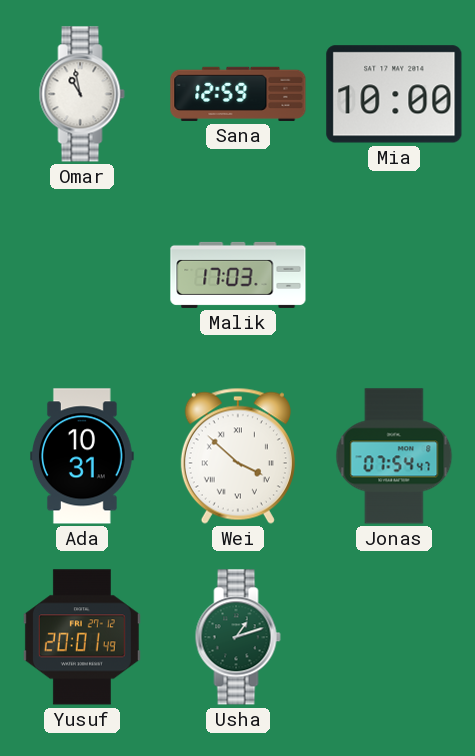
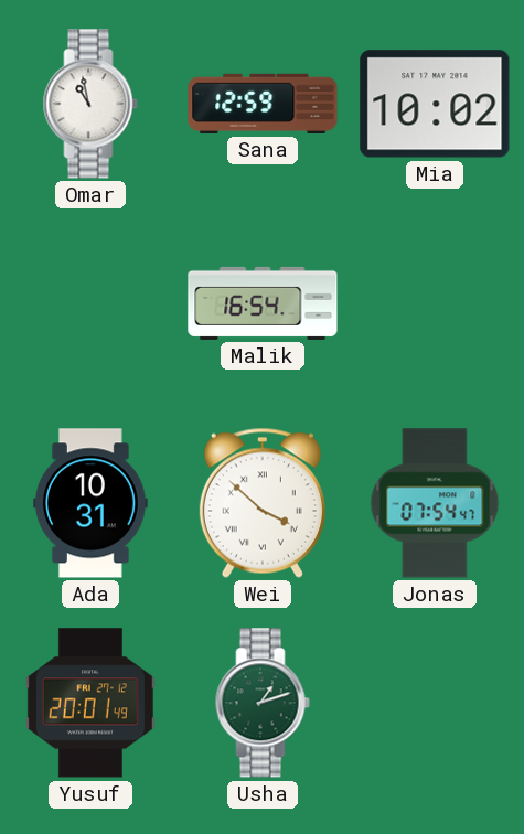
Mia: 10:00 -> 10:02 (435, 104)
Malik: 17:03 -> 16:54 (263, 303)
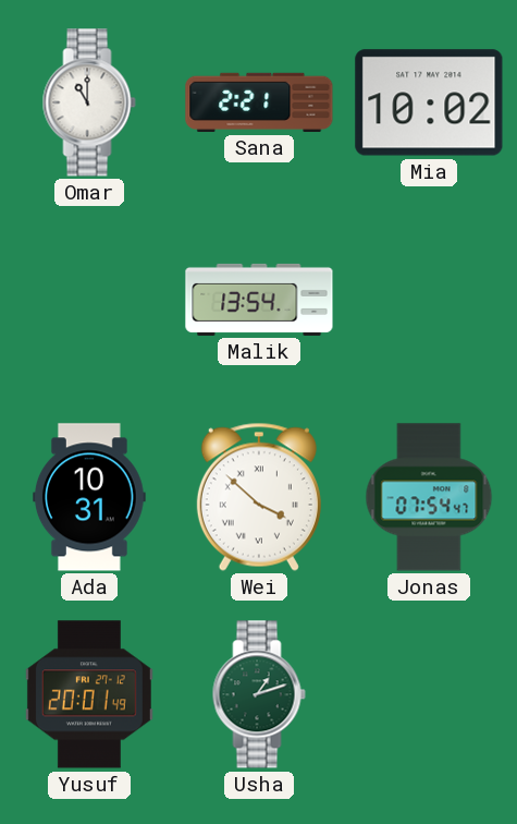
Omar: 10:58 -> 11:00 (89, 102)
Sana: 12:59 -> 2:21 (259, 102)
Malik: 16:54 -> 13:54 (259, 300)
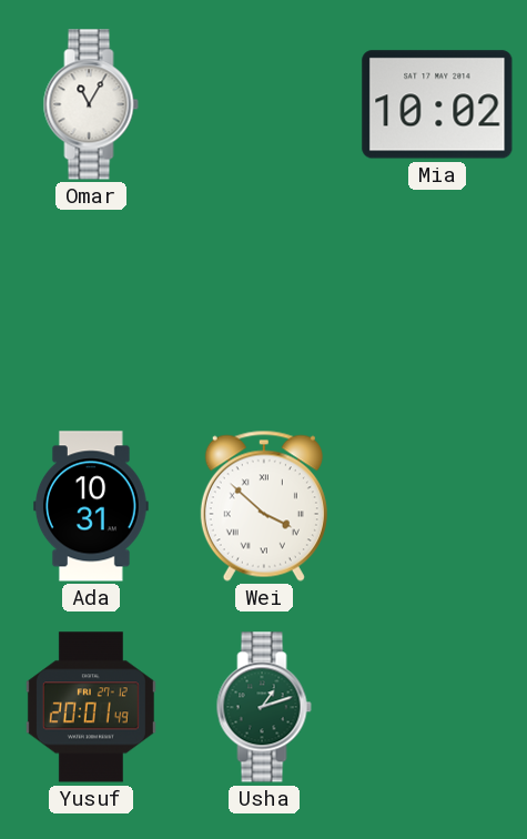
Omar: 11:00 -> 11:05 (91, 104)
Sana: 2:21 -> none (259, 102)
Malik: 13:54 -> none (259, 300)
Jonas: 07:54 -> none (429, 497)
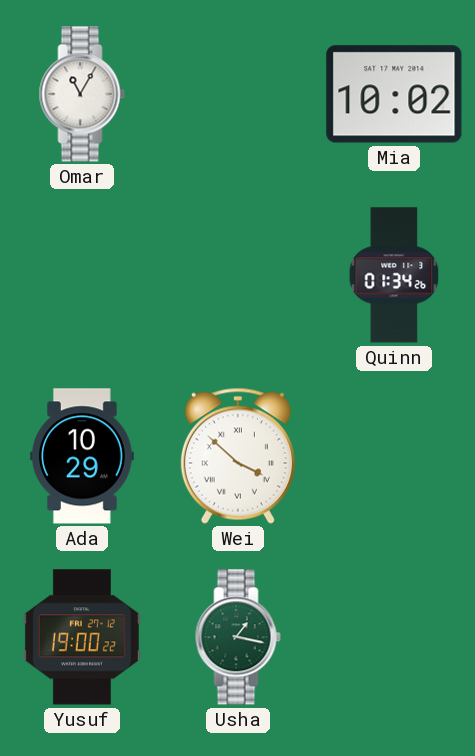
Quinn: none -> 01:34 (394, 275)
Ada: 10:31 -> 10:29 (83, 456)
Yusuf: 20:01 -> 19:00 (82, 637)
Usha: 1:12 -> 1:17 (238, 637)
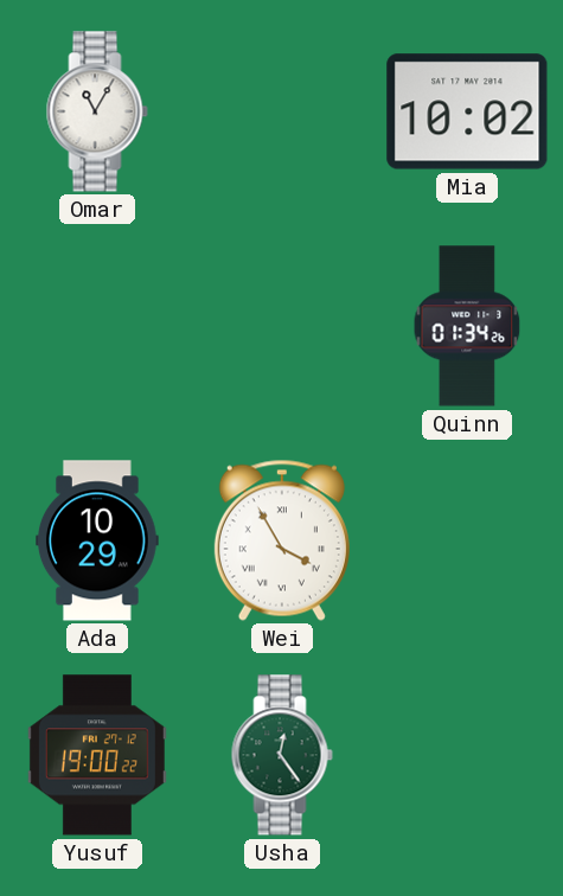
Wei: 3:52 -> 3:55 (282, 540)
Usha: 1:17 -> 12:24 (282, 755)
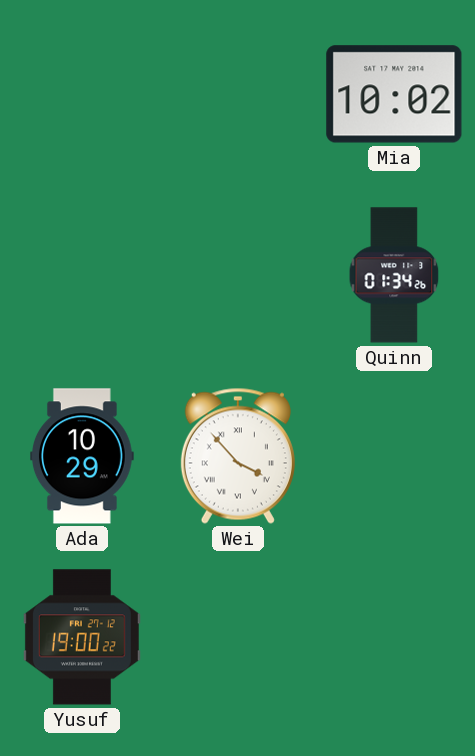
Omar: 11:05 -> none (97, 111)
Wei: 3:55 -> 3:53 (238, 456)
Usha: 12:24 -> none (282, 755)
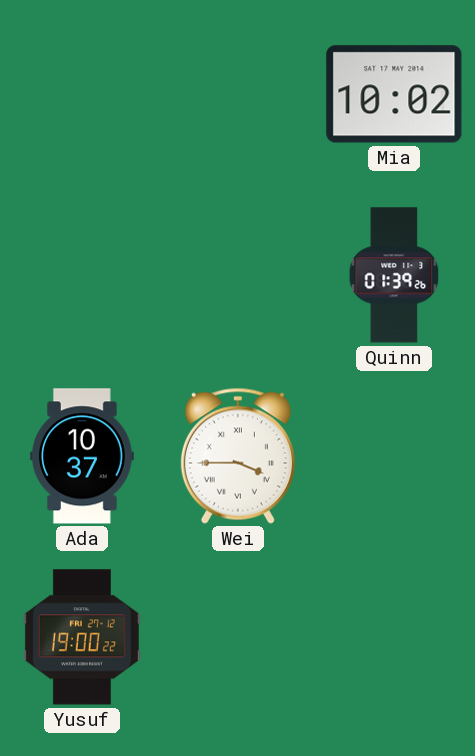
Quinn: 01:34 -> 01:39 (394, 275)
Ada: 10:29 -> 10:37 (83, 456)
Wei: 3:53 -> 3:45 (238, 456)
